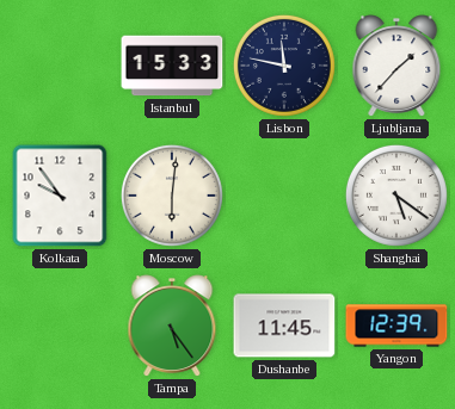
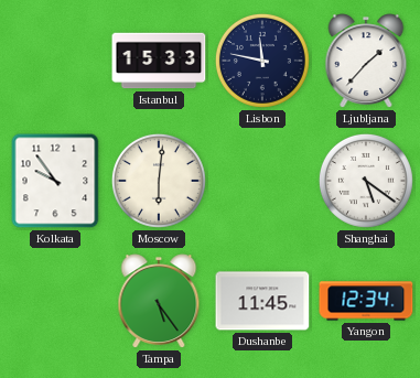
Yangon: 12:39 -> 12:34 (366, 301)
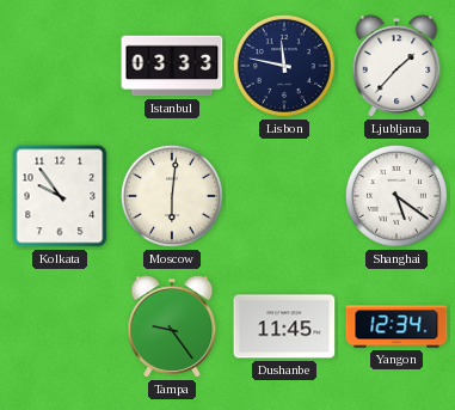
Istanbul: 15:33 -> 03:33 (172, 66)
Tampa: 5:24 -> 9:24 (172, 326)
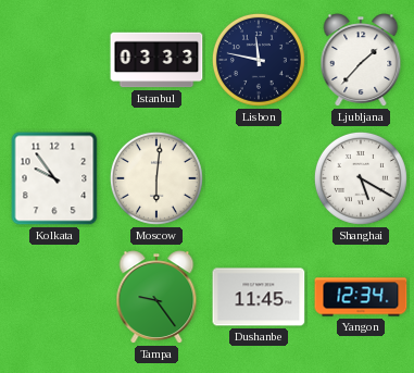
Shanghai: 5:21 -> 5:20 (361, 178)
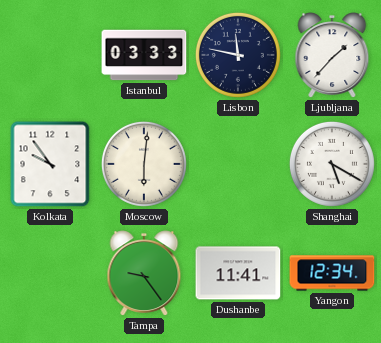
Dushanbe: 11:45 -> 11:41 (238, 273)
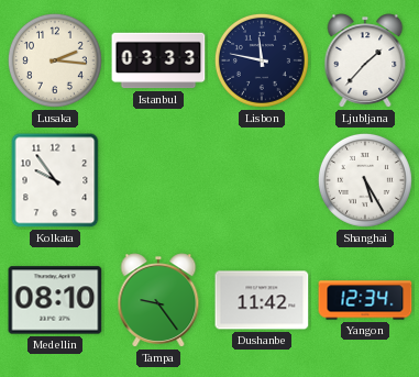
Lusaka: none -> 2:16 (55, 60)
Moscow: 6:01 -> none (144, 164)
Shanghai: 5:20 -> 5:25 (365, 180)
Medellin: none -> 08:10 (55, 300)
Dushanbe: 11:41 -> 11:42 (262, 300)
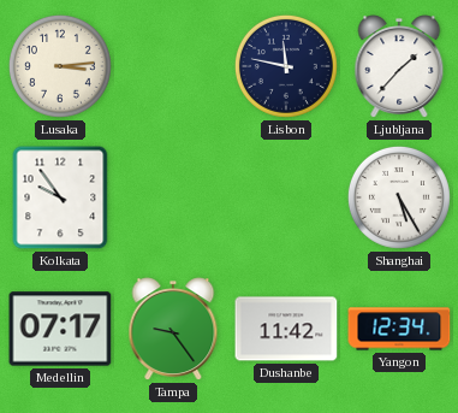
Lusaka: 2:16 -> 3:14 (60, 66)
Istanbul: 03:33 -> none (158, 60)
Medellin: 08:10 -> 07:17 (60, 329)
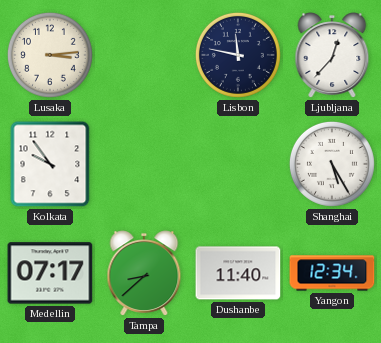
Ljubljana: 1:37 -> 12:37 (332, 55)
Tampa: 9:24 -> 8:38 (144, 273)
Dushanbe: 11:42 -> 11:40 (238, 273)
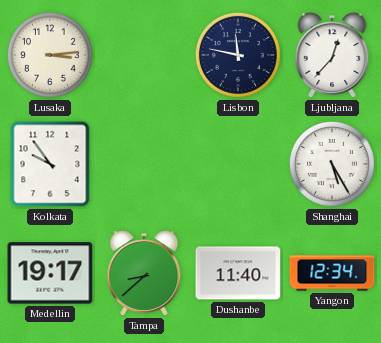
Medellin: 07:17 -> 19:17 (50, 273)
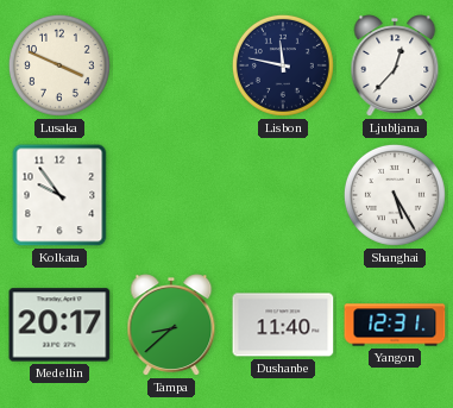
Lusaka: 3:14 -> 3:49 (59, 65)
Medellin: 19:17 -> 20:17 (59, 325)
Yangon: 12:34 -> 12:31 (395, 325)
